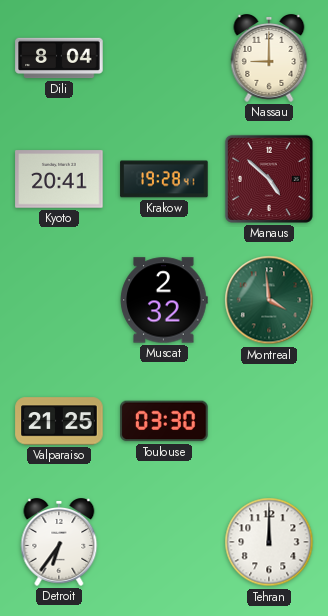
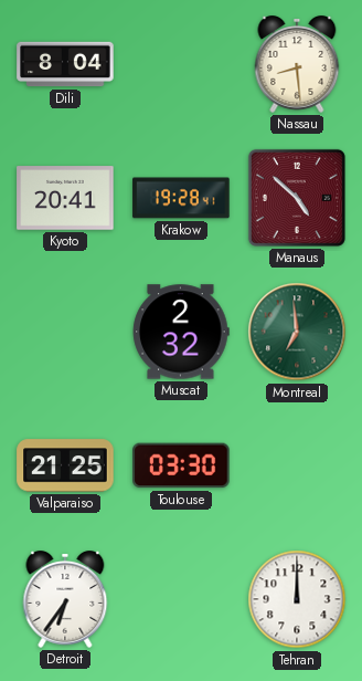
Nassau: 9:00 -> 8:29 (297, 65)
Montreal: 3:59 -> 6:59 (297, 332)
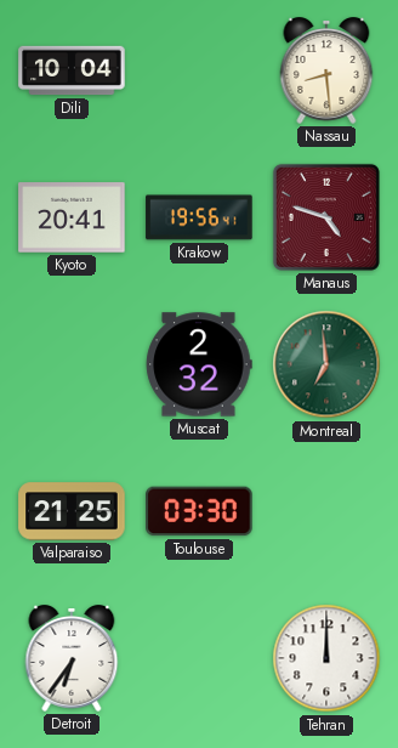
Dili: 8:04 -> 10:04 (72, 70)
Krakow: 19:28 -> 19:56 (199, 217)
Manaus: 4:52 -> 4:48 (326, 217)
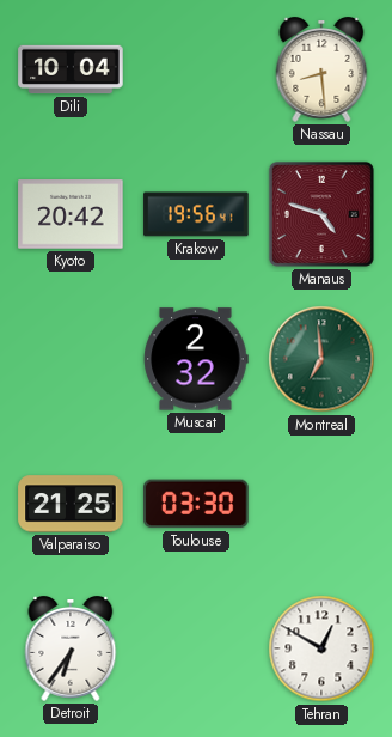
Kyoto: 20:41 -> 20:42 (71, 214)
Tehran: 12:00 -> 12:50 (321, 648)
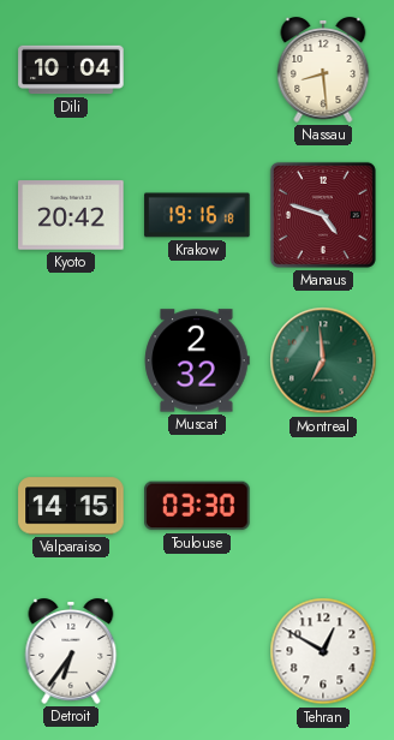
Krakow: 19:56 -> 19:16 (197, 215)
Valparaiso: 21:25 -> 14:15 (71, 506)
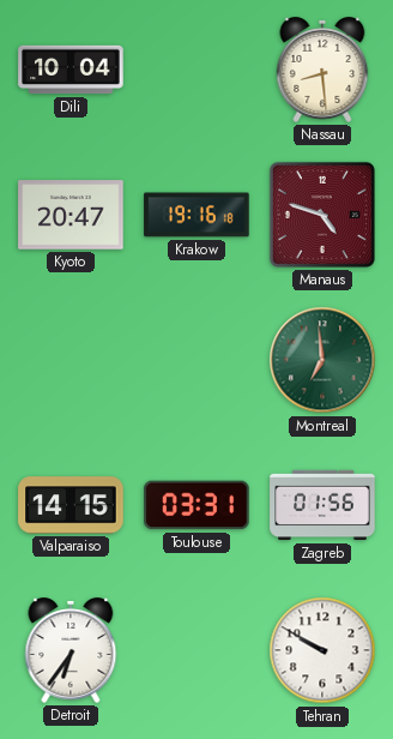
Kyoto: 20:42 -> 20:47 (71, 215)
Muscat: 2:32 -> none (197, 360)
Toulouse: 03:30 -> 03:31 (196, 505)
Zagreb: none -> 01:56 (322, 505)
Tehran: 12:50 -> 9:50 (322, 650)
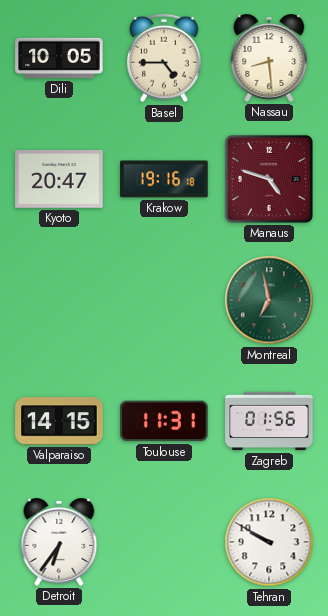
Dili: 10:04 -> 10:05 (59, 58)
Basel: none -> 4:45 (165, 58)
Montreal: 6:59 -> 6:58 (269, 300)
Toulouse: 03:31 -> 11:31 (164, 421)
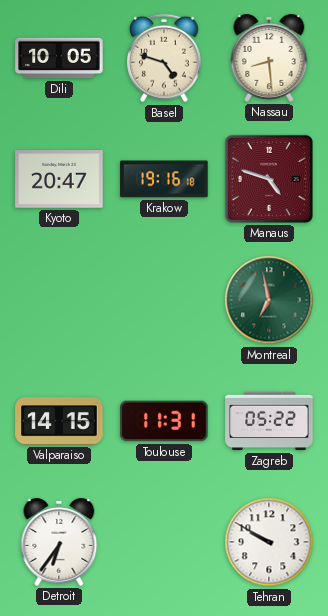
Basel: 4:45 -> 4:48 (165, 58)
Zagreb: 01:56 -> 05:22 (269, 421)
